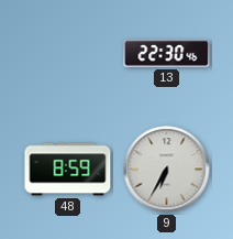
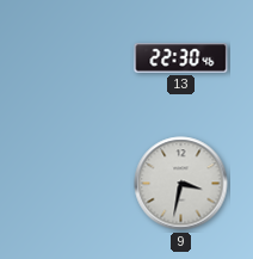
48: 8:59 -> none (68, 170)
9: 6:35 -> 3:32 (181, 184)
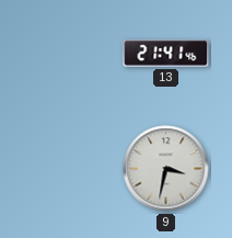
13: 22:30 -> 21:41 (166, 54)
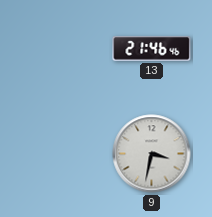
13: 21:41 -> 21:46 (152, 49)
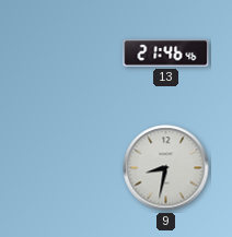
9: 3:32 -> 8:32 (166, 168)
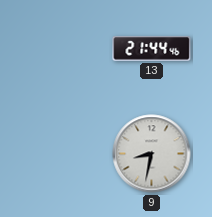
13: 21:46 -> 21:44 (152, 49)
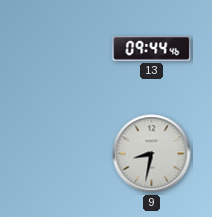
13: 21:44 -> 09:44 (152, 49)
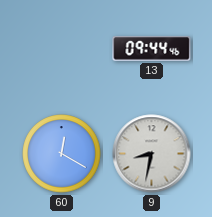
60: none -> 12:20 (62, 154)
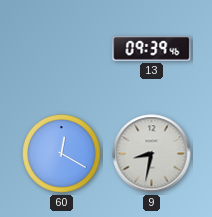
13: 09:44 -> 09:39 (152, 49)
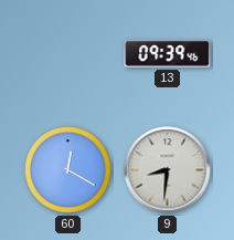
9: 8:32 -> 8:31 (168, 170)
